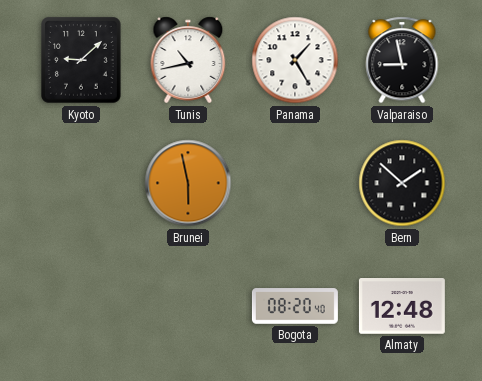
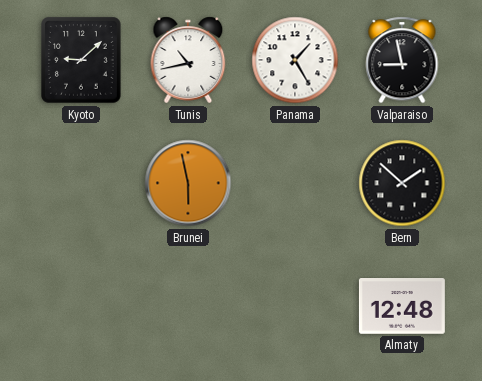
Bogota: 08:20 -> none (295, 306)
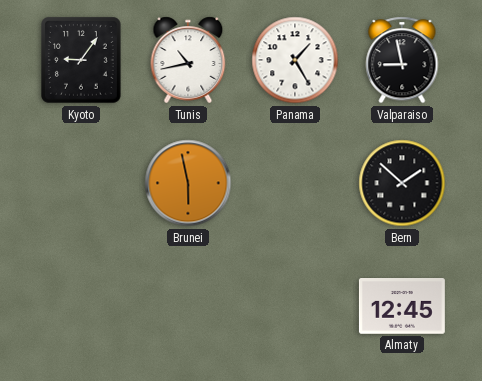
Kyoto: 9:08 -> 9:06 (82, 61)
Almaty: 12:48 -> 12:45 (402, 307)
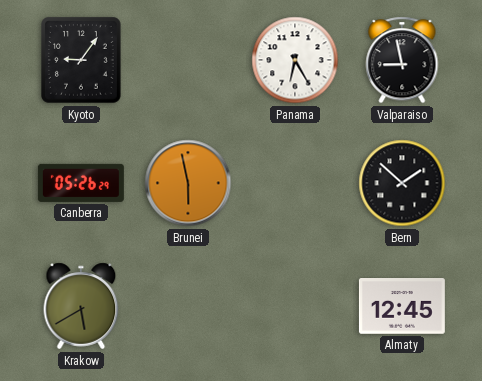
Tunis: 10:43 -> none (188, 60)
Panama: 1:25 -> 6:25 (295, 60)
Canberra: none -> 05:26 (81, 183)
Krakow: none -> 5:40 (81, 306)
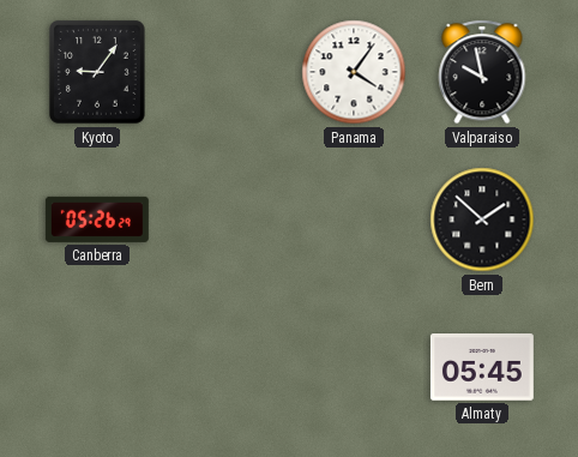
Panama: 6:25 -> 4:06 (354, 72)
Valparaiso: 8:58 -> 9:58 (482, 72)
Brunei: 5:58 -> none (188, 183)
Krakow: 5:40 -> none (81, 306)
Almaty: 12:45 -> 05:45 (482, 368)
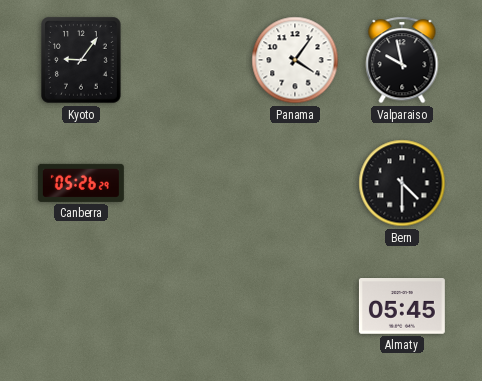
Bern: 1:52 -> 4:30 (402, 183)
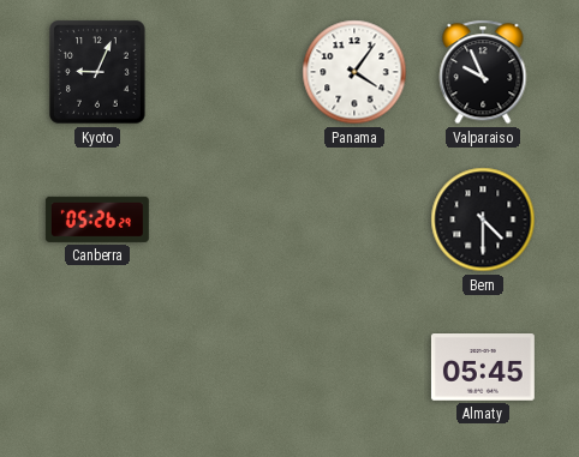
Kyoto: 9:06 -> 9:04 (99, 73)
Valparaiso: 9:58 -> 9:56 (483, 72)
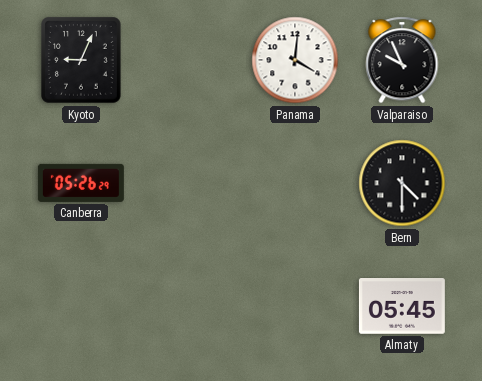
Panama: 4:06 -> 4:01 (295, 60)
